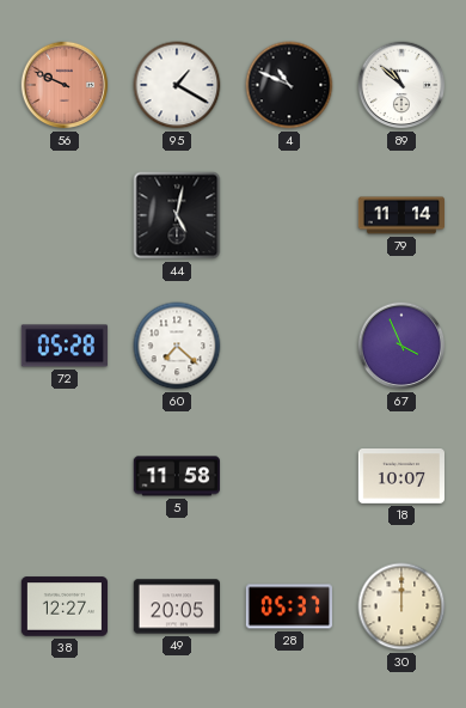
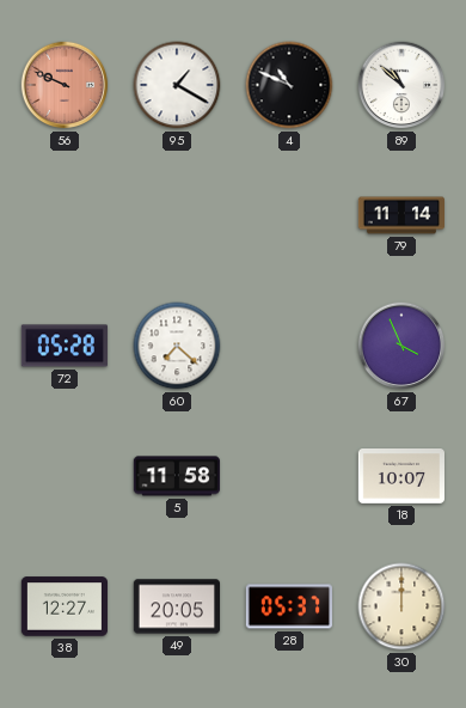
44: 5:02 -> none (177, 215)
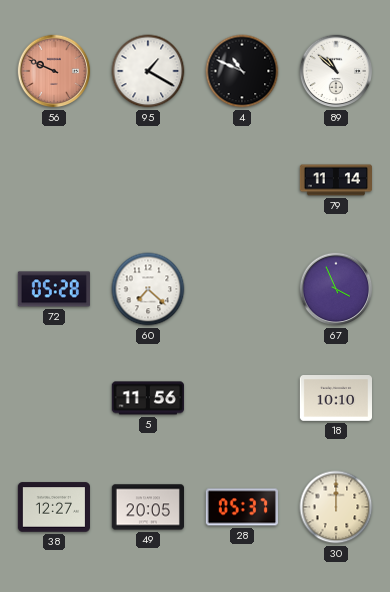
5: 11:58 -> 11:56 (148, 398)
18: 10:07 -> 10:10 (335, 399)
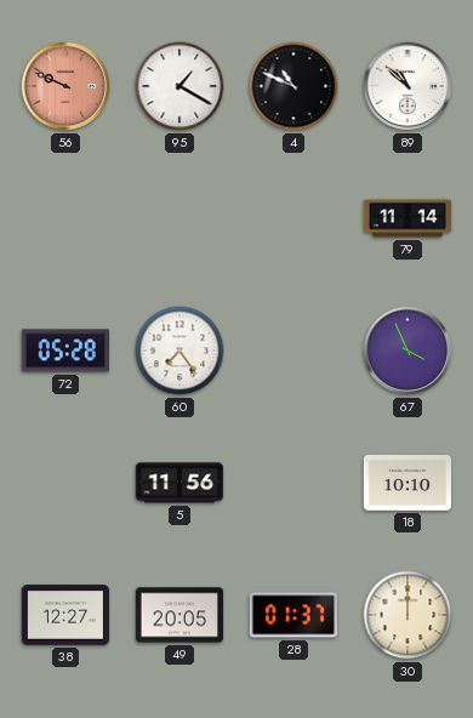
60: 7:22 -> 7:24 (179, 351)
28: 05:37 -> 01:37 (292, 615)
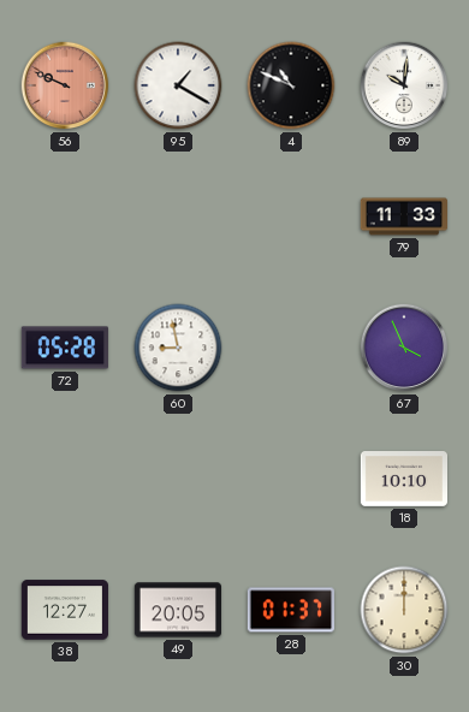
89: 10:52 -> 10:01 (404, 85)
79: 11:14 -> 11:33 (404, 216)
60: 7:24 -> 8:58 (178, 348)
5: 11:56 -> none (179, 483)
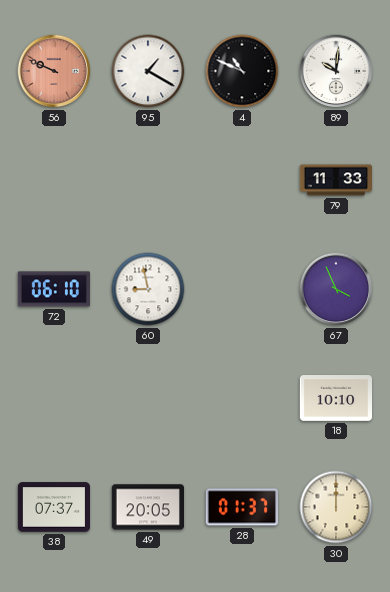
72: 05:28 -> 06:10 (54, 289)
38: 12:27 -> 07:37 (53, 507)
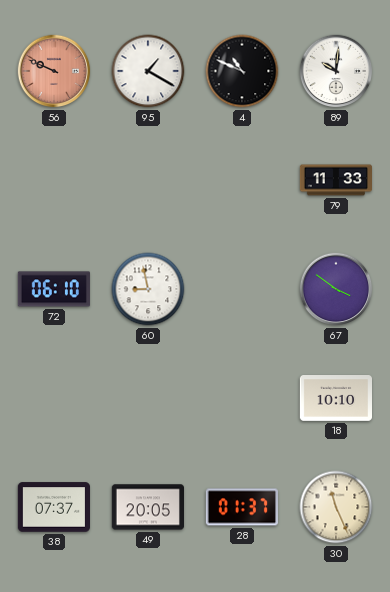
67: 3:56 -> 3:51 (336, 289)
30: 12:00 -> 11:26 (336, 507)
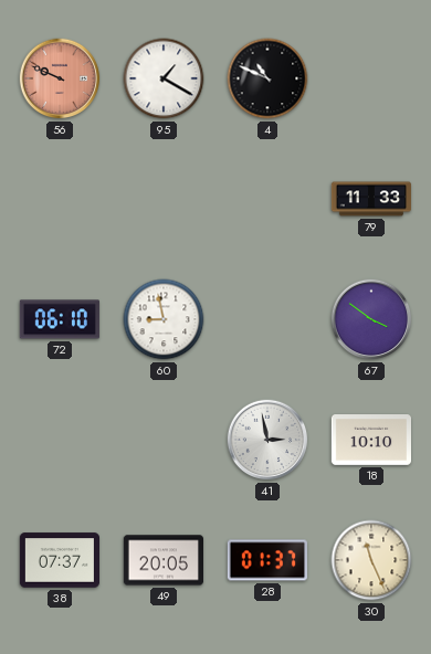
89: 10:01 -> none (336, 71)
41: none -> 2:58 (267, 440)
